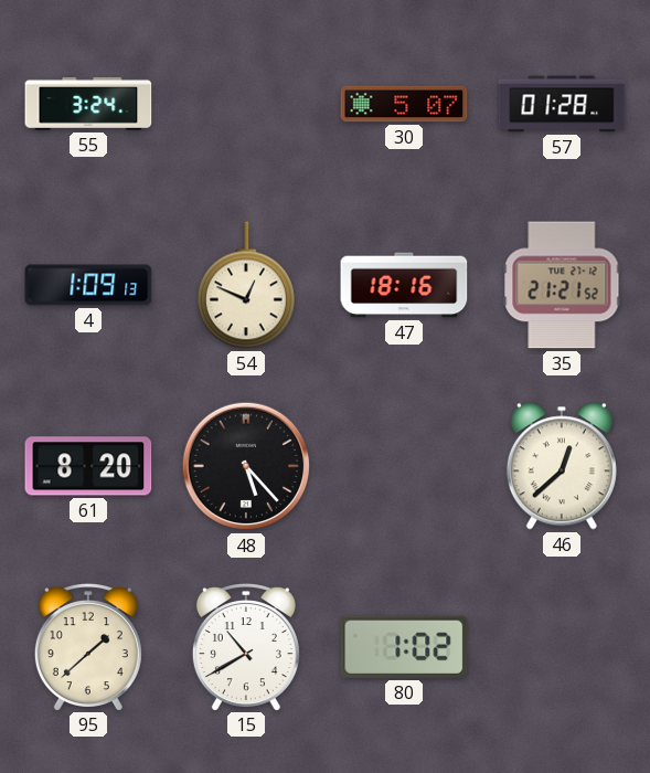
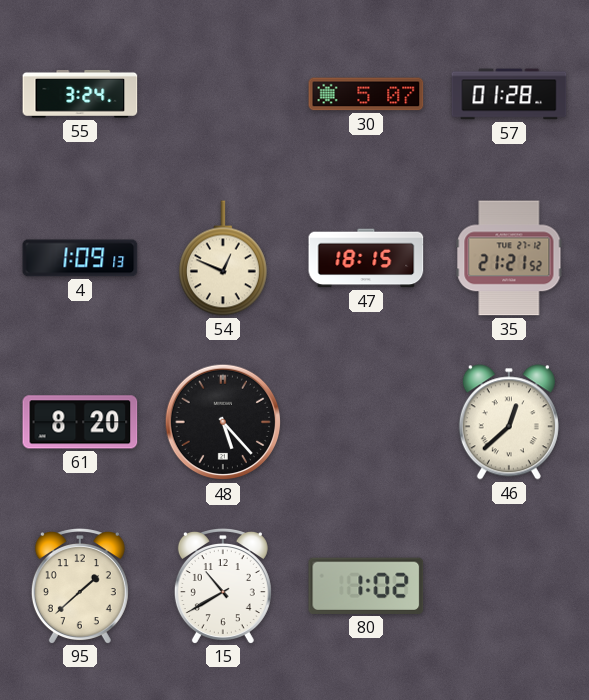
47: 18:16 -> 18:15 (366, 258)
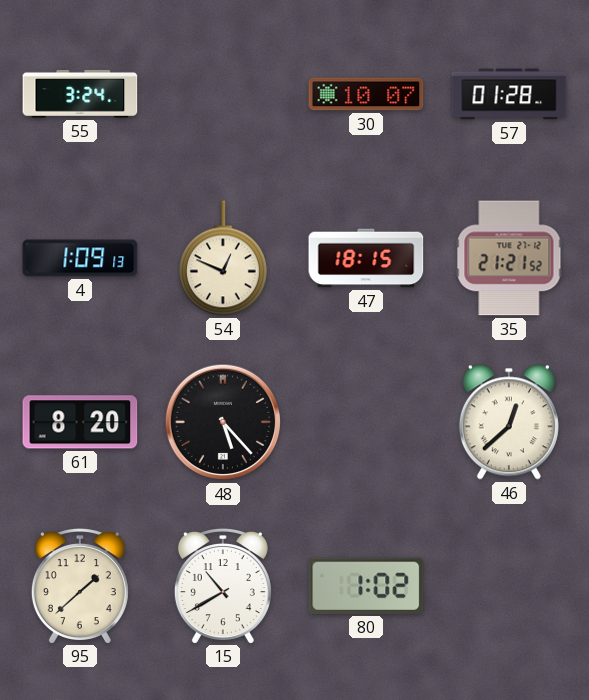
30: 5:07 -> 10:07 (366, 94)
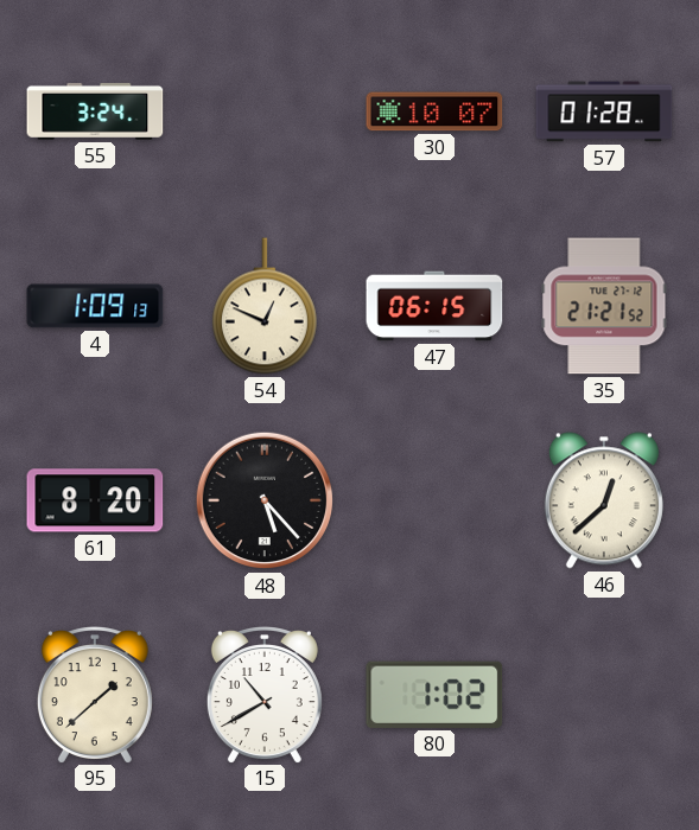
47: 18:15 -> 06:15 (434, 306)
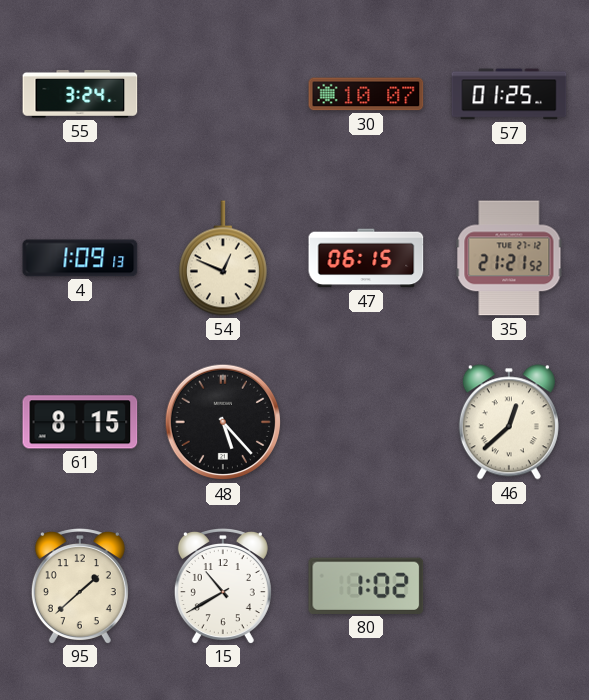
57: 01:28 -> 01:25 (509, 94)
61: 8:20 -> 8:15 (80, 422)
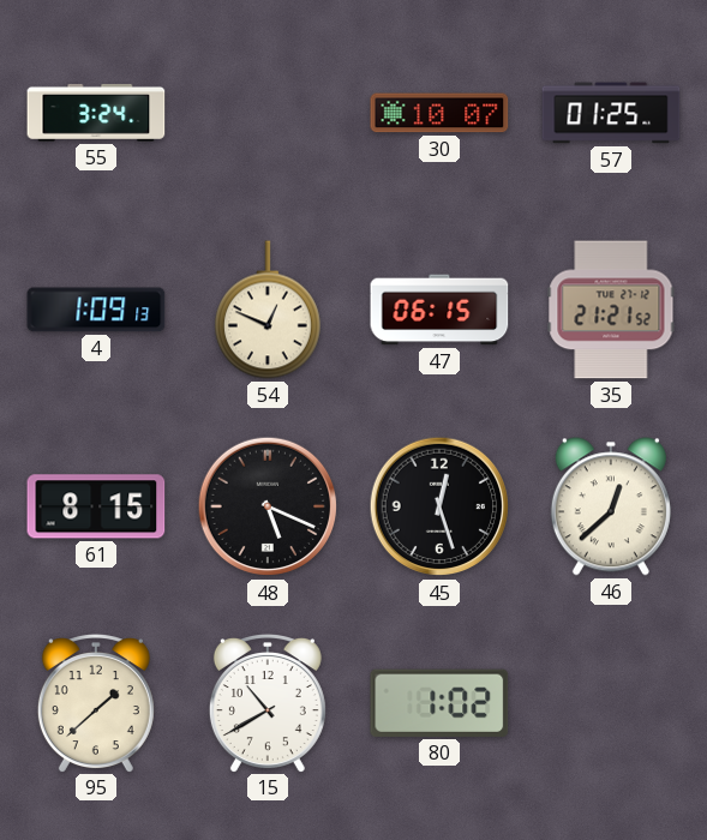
48: 5:23 -> 5:19 (268, 506)
45: none -> 12:27 (439, 506)
